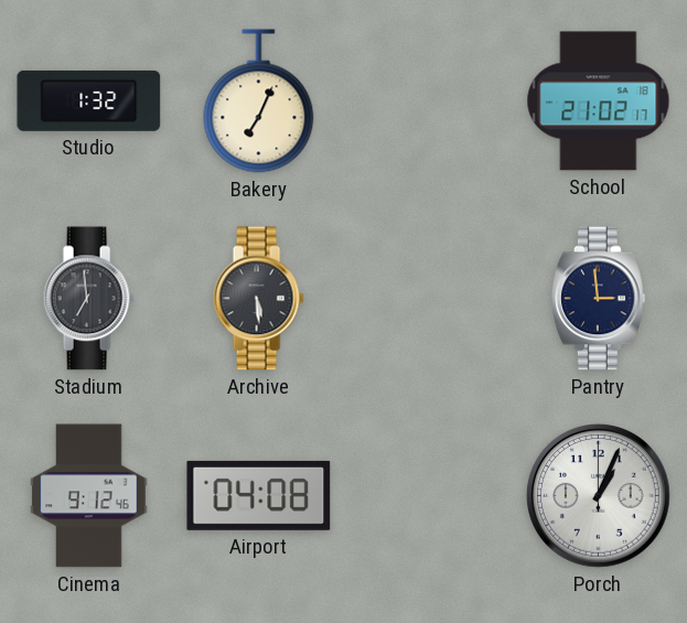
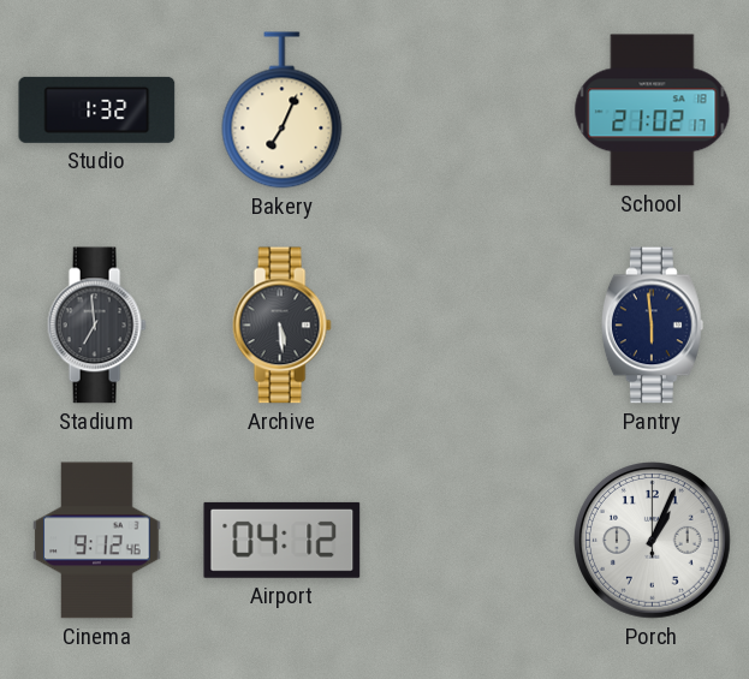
Pantry: 2:59 -> 5:59 (652, 326)
Airport: 04:08 -> 04:12 (283, 540)
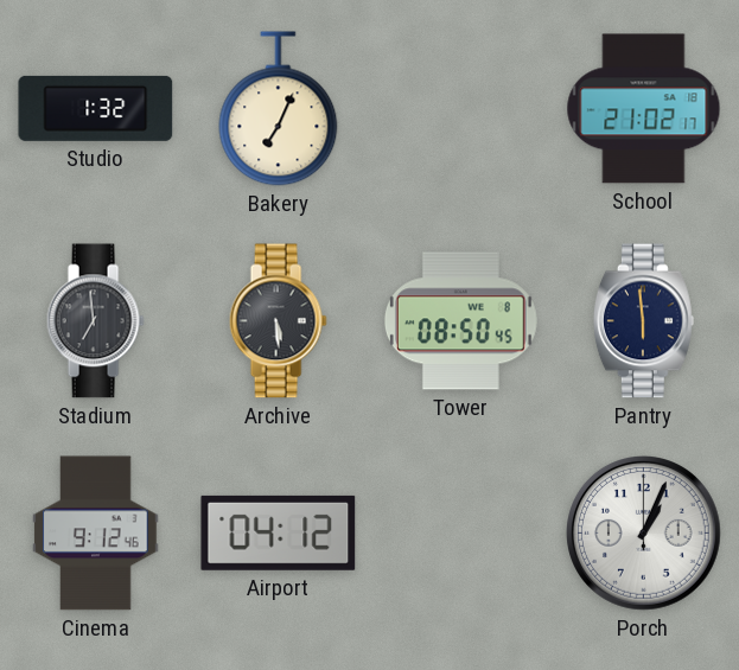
Tower: none -> 08:50 (460, 321)
